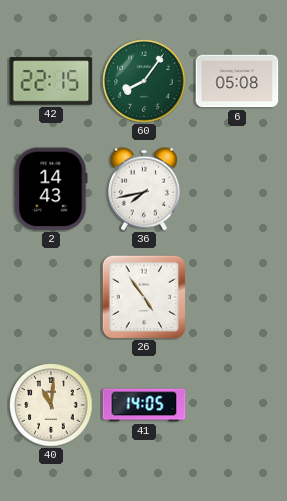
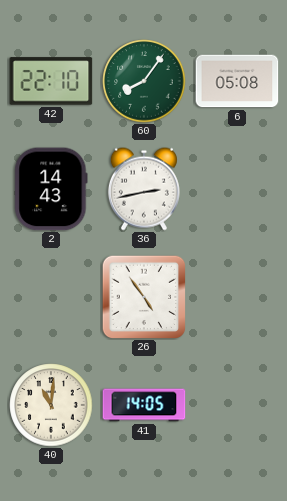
42: 22:15 -> 22:10 (51, 81)
36: 7:43 -> 2:43 (144, 189)
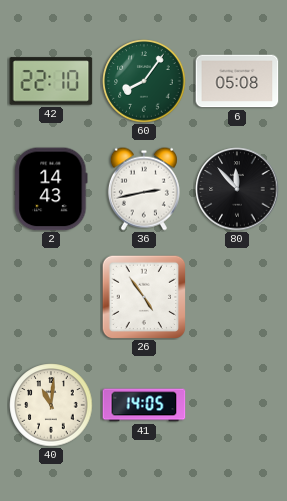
80: none -> 11:53 (237, 189)
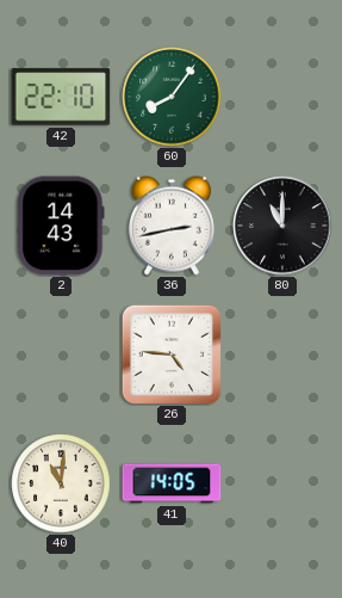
6: 05:08 -> none (237, 81)
80: 11:53 -> 11:00 (282, 226)
26: 4:54 -> 4:46 (172, 355)
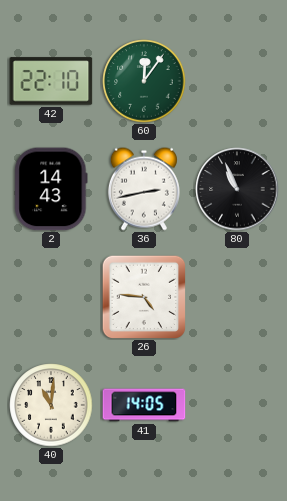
60: 8:06 -> 12:06 (144, 81)
80: 11:00 -> 10:56 (237, 189)
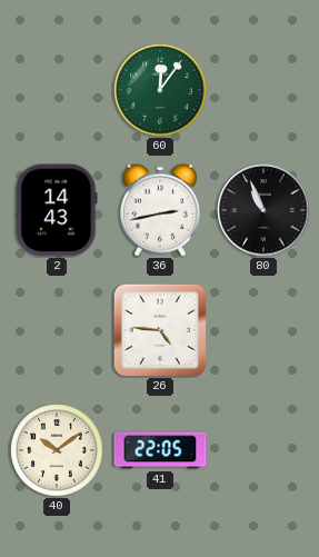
42: 22:10 -> none (51, 81)
40: 11:01 -> 10:09 (57, 450)
41: 14:05 -> 22:05 (160, 450)
